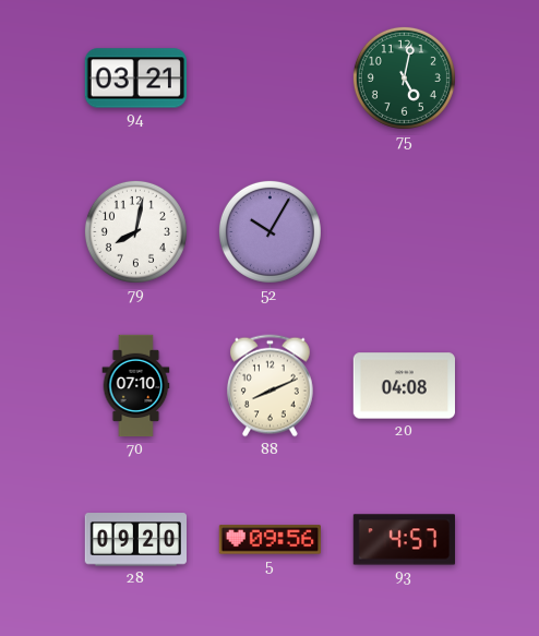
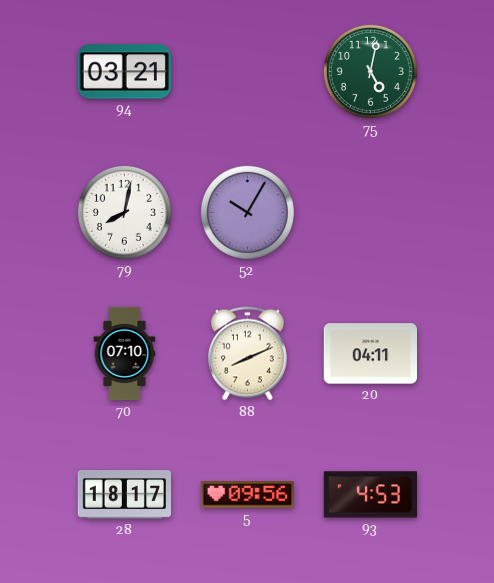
20: 04:08 -> 04:11 (370, 354)
28: 09:20 -> 18:17 (124, 495)
93: 4:57 -> 4:53 (370, 495)
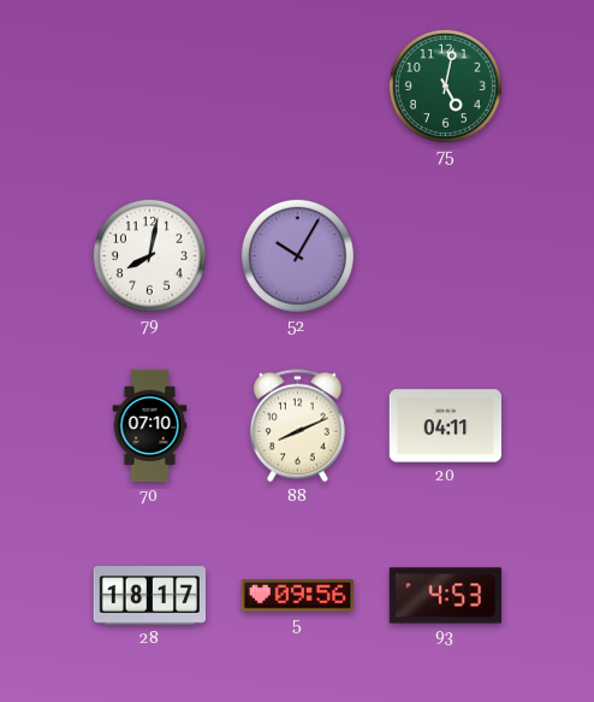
94: 03:21 -> none (124, 72)
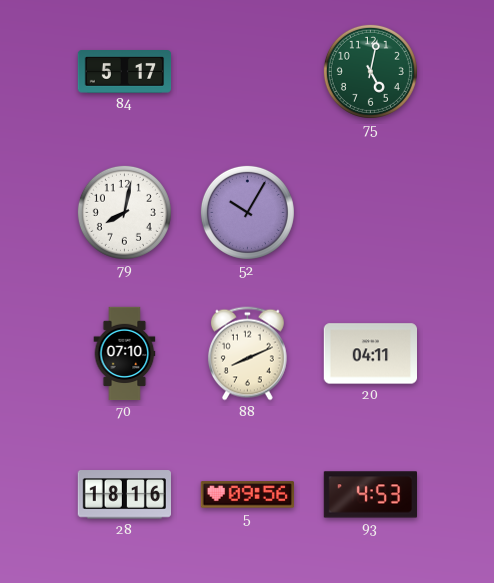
84: none -> 5:17 (125, 72)
28: 18:17 -> 18:16 (124, 495)
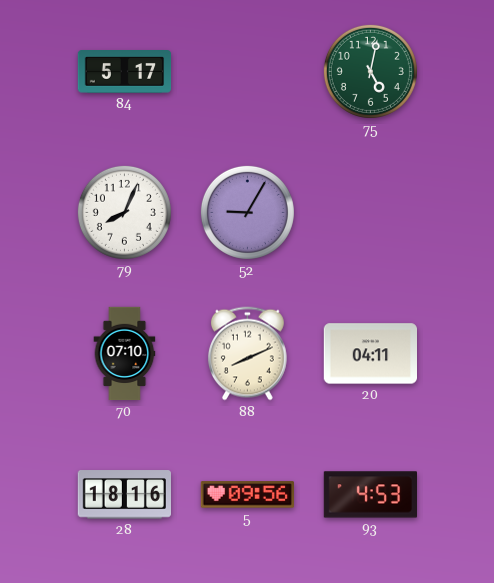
79: 8:02 -> 8:04 (124, 212)
52: 10:05 -> 9:05 (247, 212)
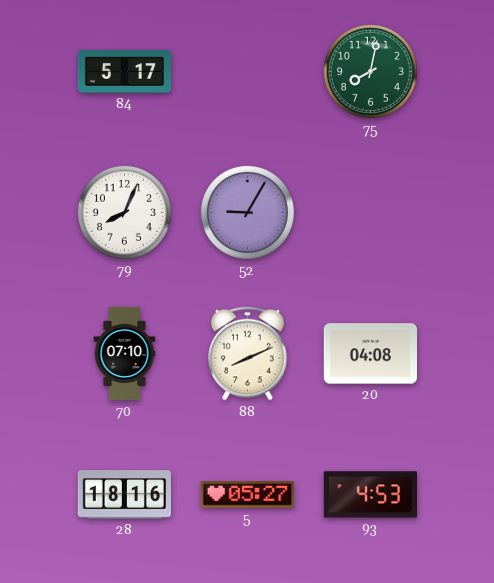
75: 5:02 -> 8:02 (370, 71)
20: 04:11 -> 04:08 (370, 354)
5: 09:56 -> 05:27 (247, 495)
